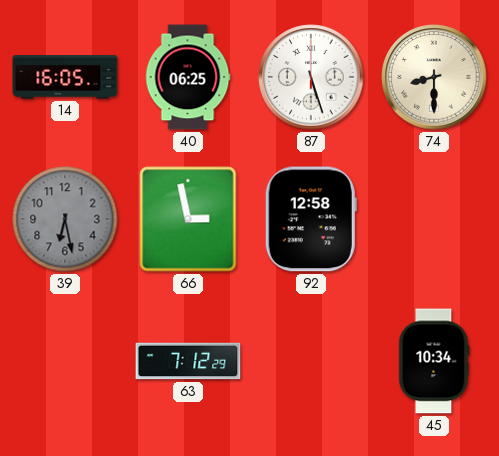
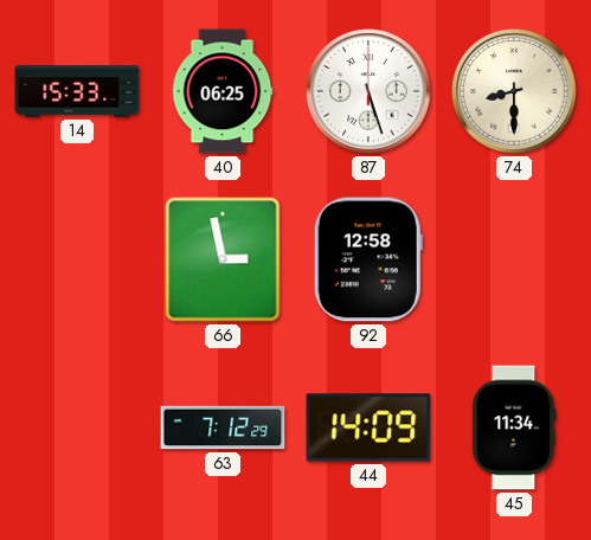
14: 16:05 -> 15:33 (77, 91)
39: 6:28 -> none (65, 219)
44: none -> 14:09 (368, 427)
45: 10:34 -> 11:34 (514, 427)
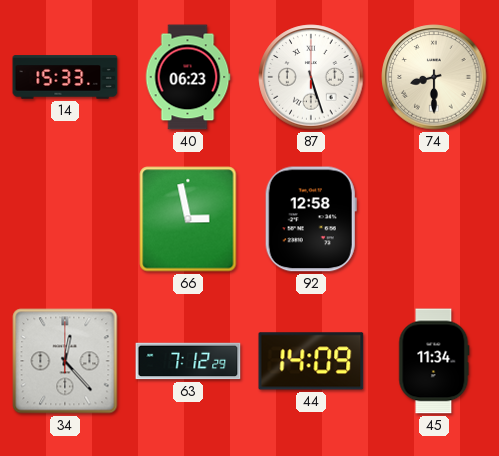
40: 06:25 -> 06:23 (188, 77)
34: none -> 12:23 (65, 361)
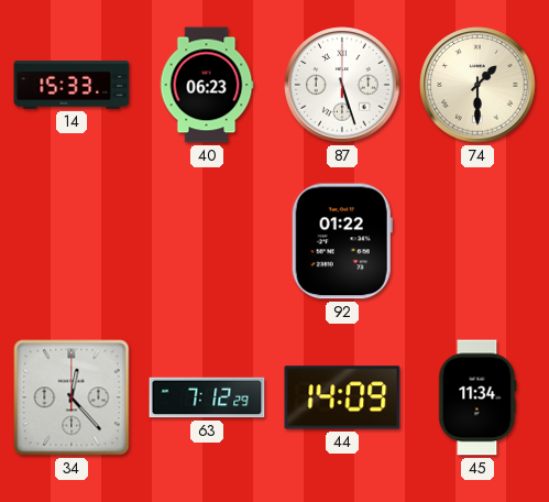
74: 8:30 -> 1:30 (477, 85)
66: 2:58 -> none (188, 219)
92: 12:58 -> 01:22 (342, 241)
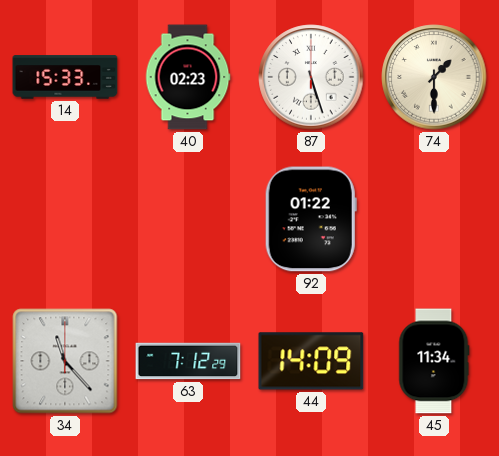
40: 06:23 -> 02:23 (188, 77)
34: 12:23 -> 11:23 (65, 361)
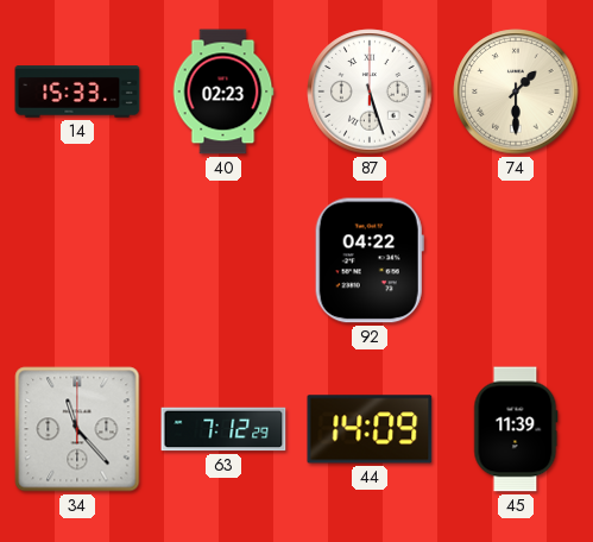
92: 01:22 -> 04:22 (370, 260)
45: 11:34 -> 11:39 (516, 429)
